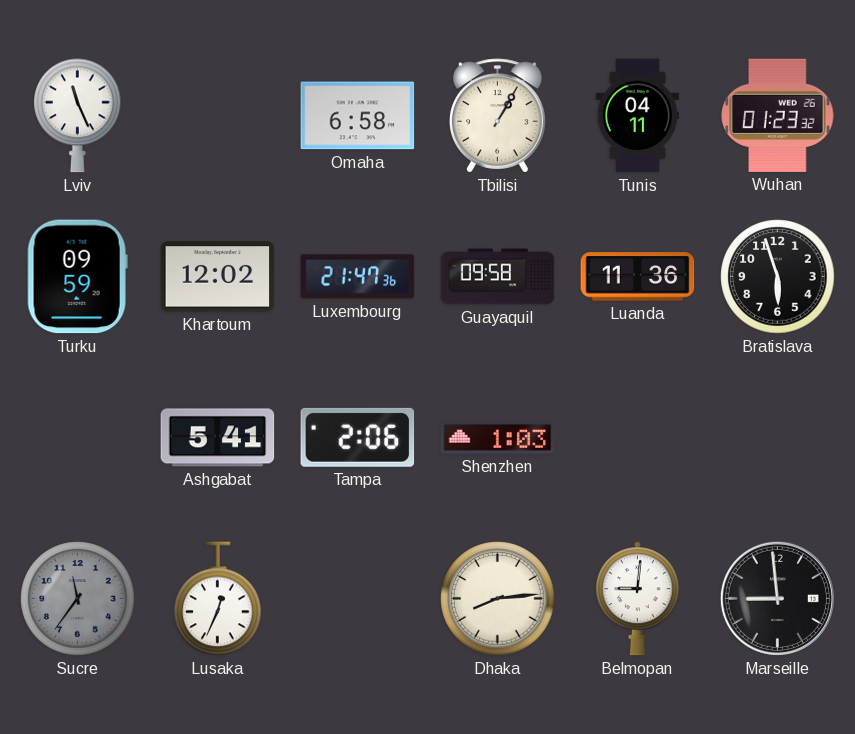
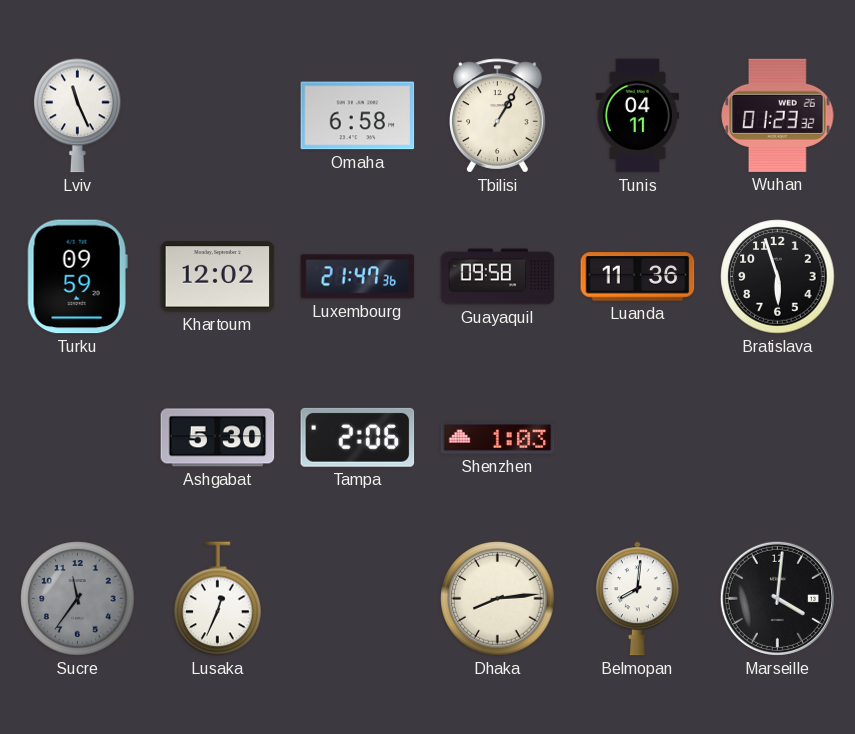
Ashgabat: 5:41 -> 5:30 (218, 438)
Belmopan: 9:01 -> 8:01 (637, 599)
Marseille: 8:59 -> 4:01 (777, 598)
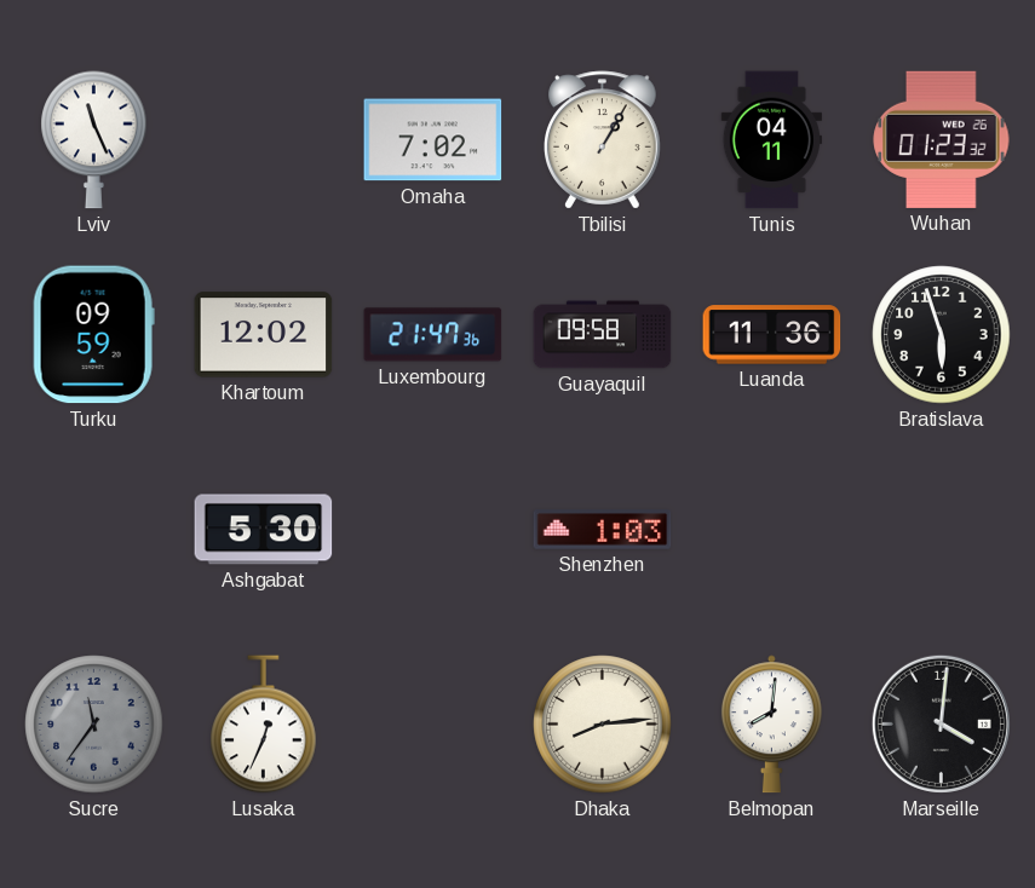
Omaha: 6:58 -> 7:02 (433, 140)
Tampa: 2:06 -> none (358, 437)
